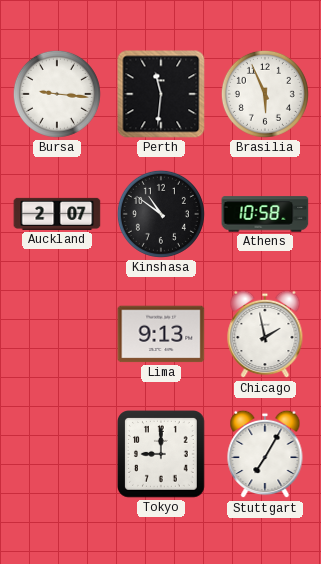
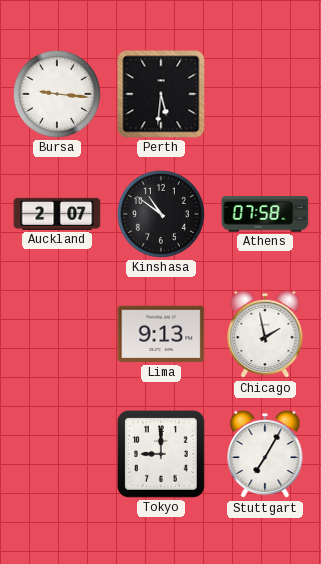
Perth: 11:31 -> 5:31 (161, 94)
Brasilia: 5:56 -> none (265, 94)
Athens: 10:58 -> 07:58 (265, 214)
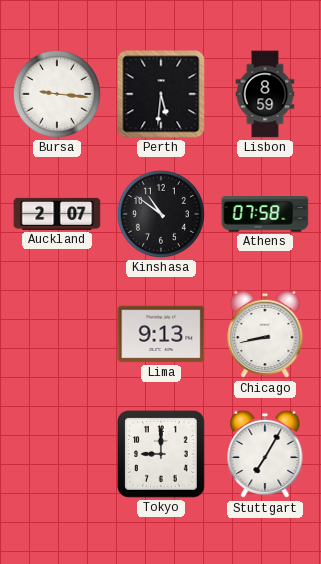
Lisbon: none -> 8:59 (265, 94)
Chicago: 1:58 -> 8:43 (265, 334)
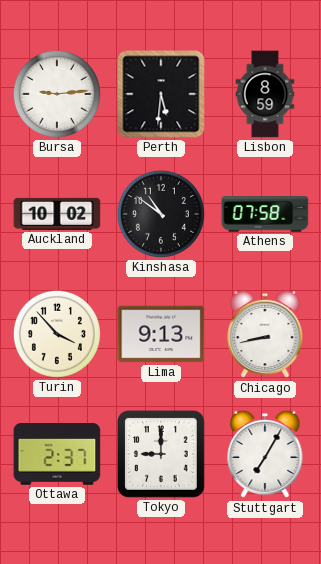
Bursa: 9:16 -> 9:14 (57, 94)
Auckland: 2:07 -> 10:02 (57, 214)
Turin: none -> 3:53 (57, 334)
Ottawa: none -> 2:37 (57, 455)
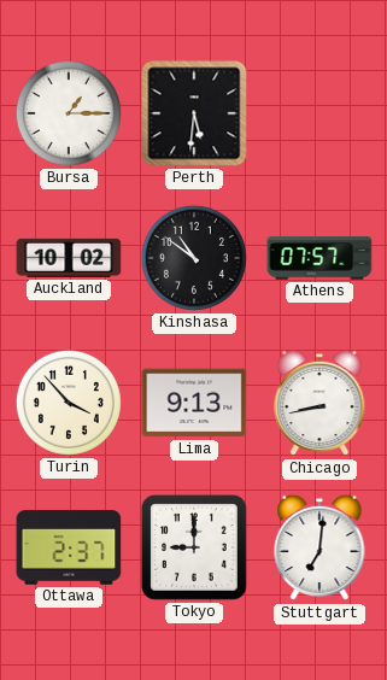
Bursa: 9:14 -> 1:15 (69, 113)
Lisbon: 8:59 -> none (265, 94)
Athens: 07:58 -> 07:57 (319, 258)
Stuttgart: 7:05 -> 7:01 (319, 547)
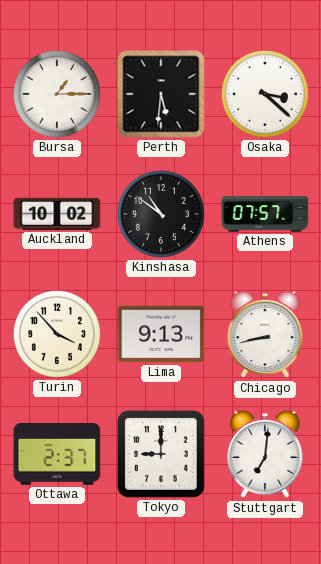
Osaka: none -> 3:22 (265, 94)
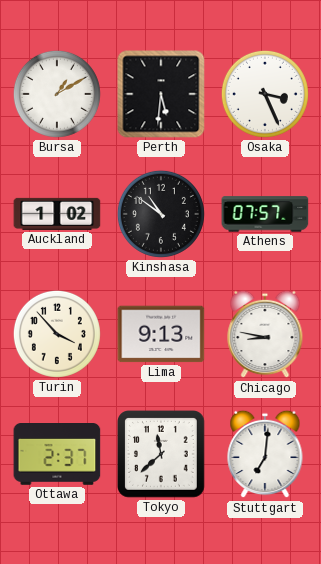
Bursa: 1:15 -> 1:10 (57, 94)
Osaka: 3:22 -> 3:26 (265, 94)
Auckland: 10:02 -> 1:02 (57, 214)
Chicago: 8:43 -> 8:47 (265, 334)
Tokyo: 9:00 -> 11:38 (162, 455)
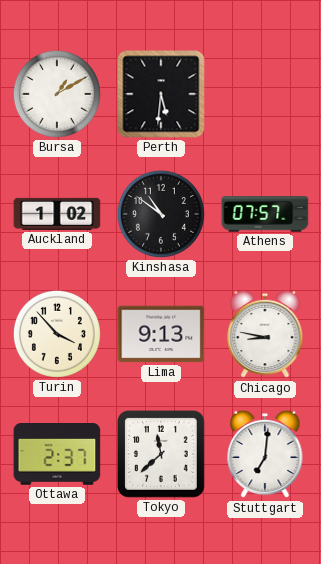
Osaka: 3:26 -> none (265, 94)
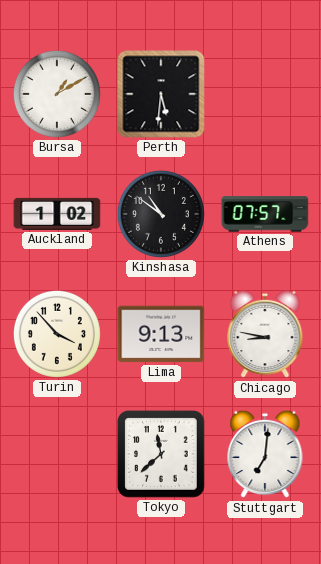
Ottawa: 2:37 -> none (57, 455)
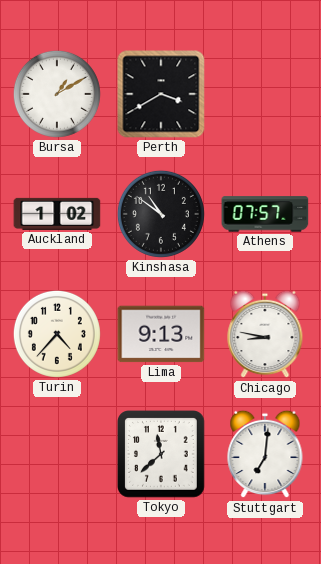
Perth: 5:31 -> 3:40 (161, 94)
Turin: 3:53 -> 4:37 (57, 334)
